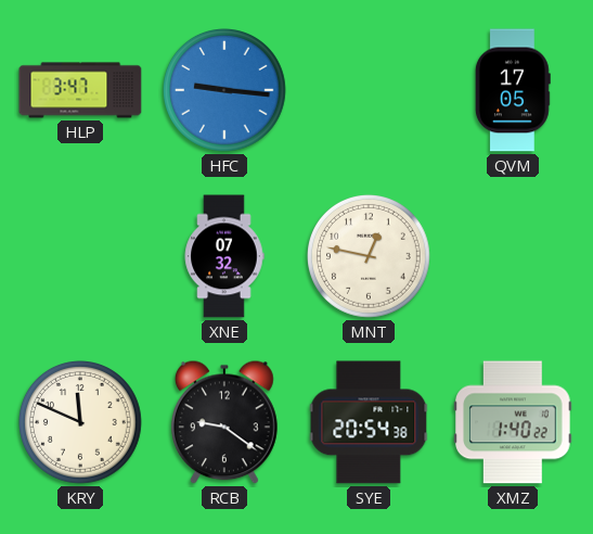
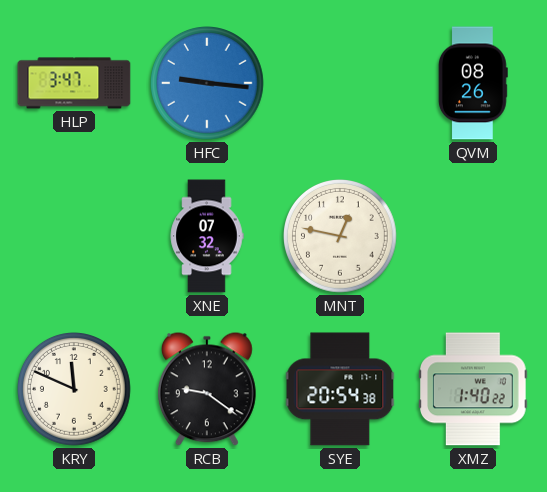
QVM: 17:05 -> 08:26 (473, 83)
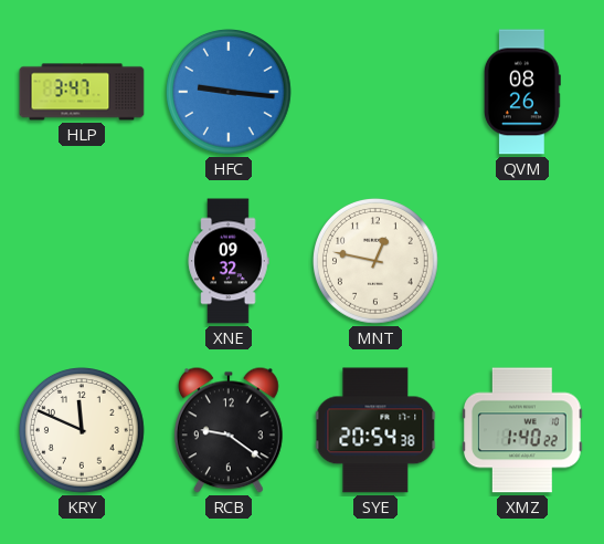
XNE: 07:32 -> 09:32 (229, 261)
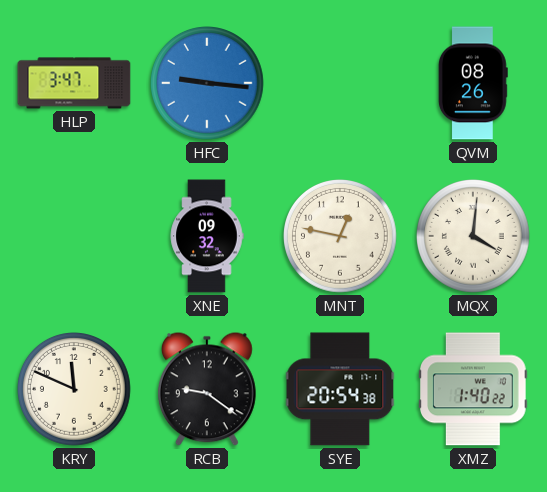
MQX: none -> 4:01 (474, 237)
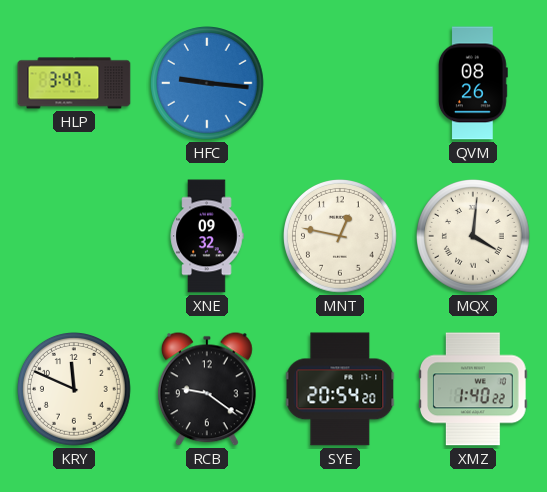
SYE: 20:54:38 -> 20:54:20 (340, 389)
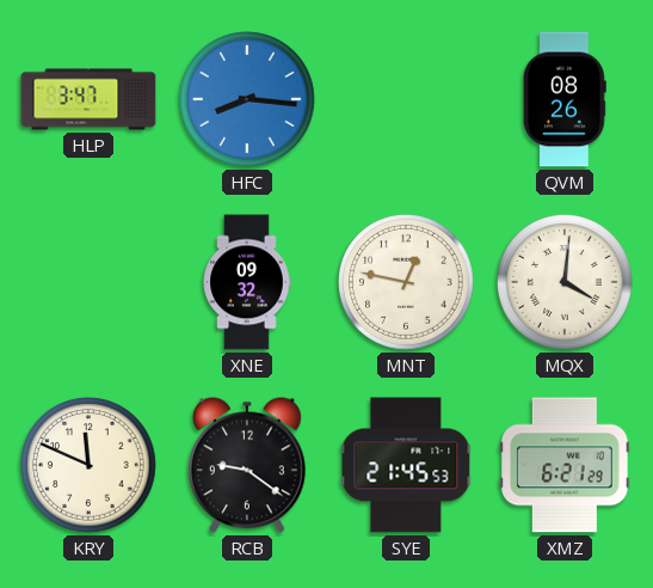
HFC: 9:16 -> 8:16 (248, 100)
SYE: 20:54 -> 21:45 (406, 465)
XMZ: 1:40 -> 6:21 (565, 465)
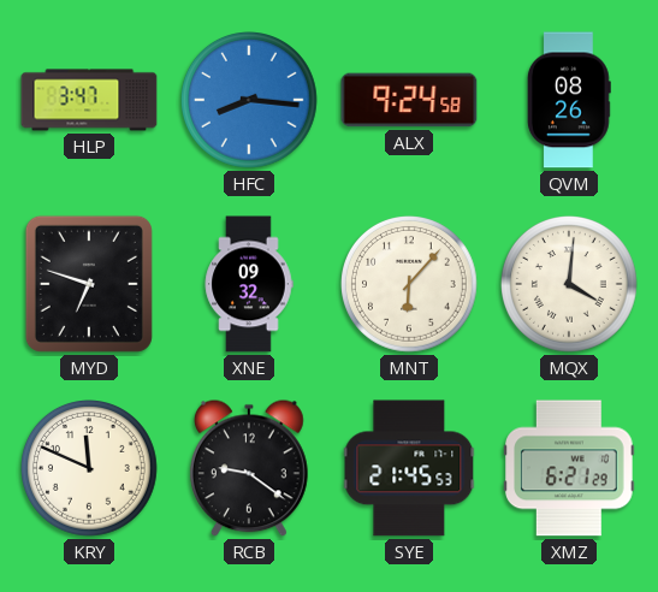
ALX: none -> 9:24 (409, 100)
MYD: none -> 6:48 (89, 284)
MNT: 12:47 -> 6:07 (410, 285)
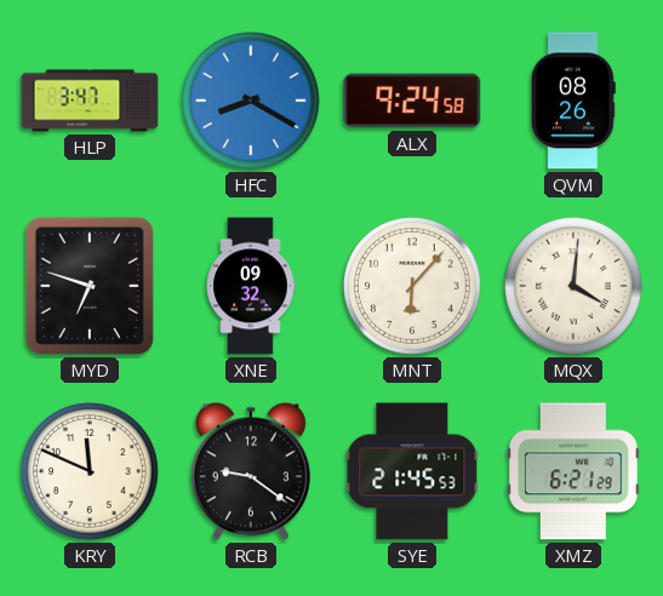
HFC: 8:16 -> 8:20 (252, 102)
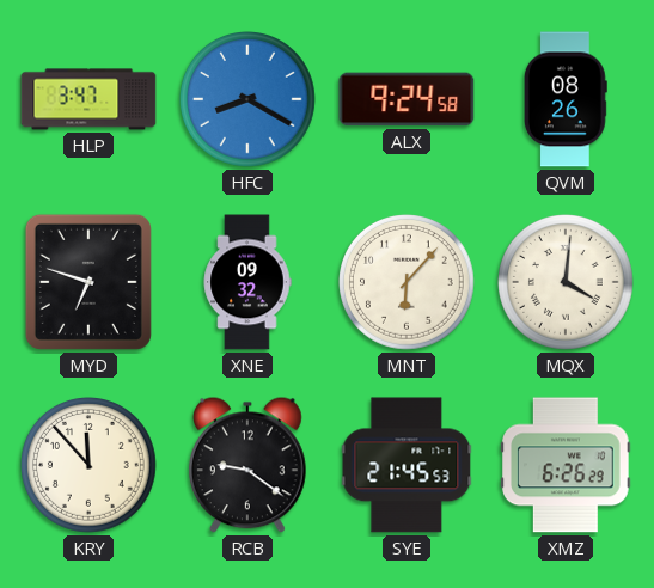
KRY: 11:49 -> 11:53 (90, 466)
XMZ: 6:21 -> 6:26 (566, 465)
